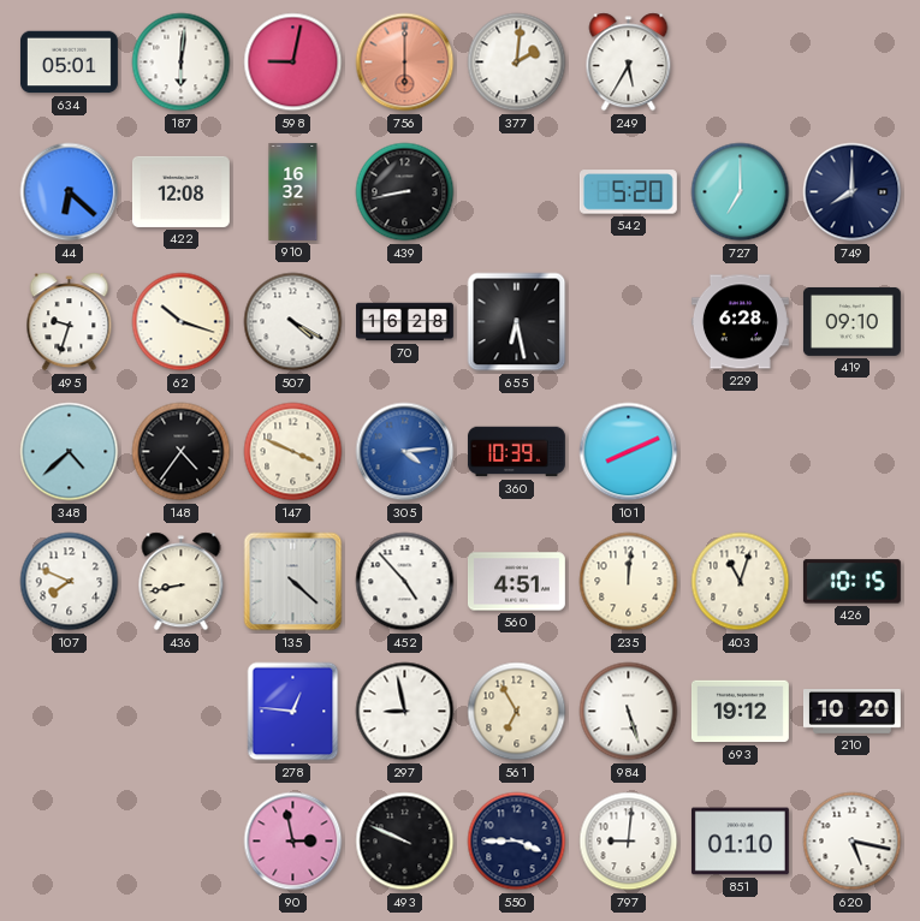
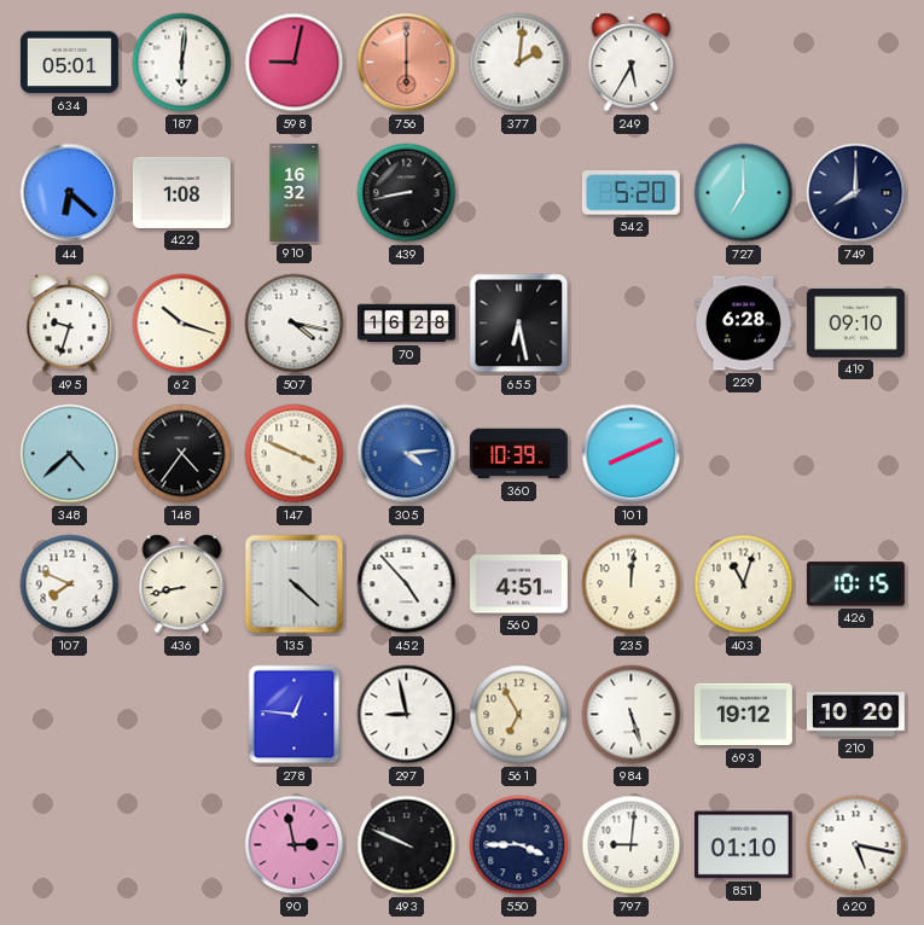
422: 12:08 -> 1:08 (181, 192)
507: 4:20 -> 4:17 (295, 324)
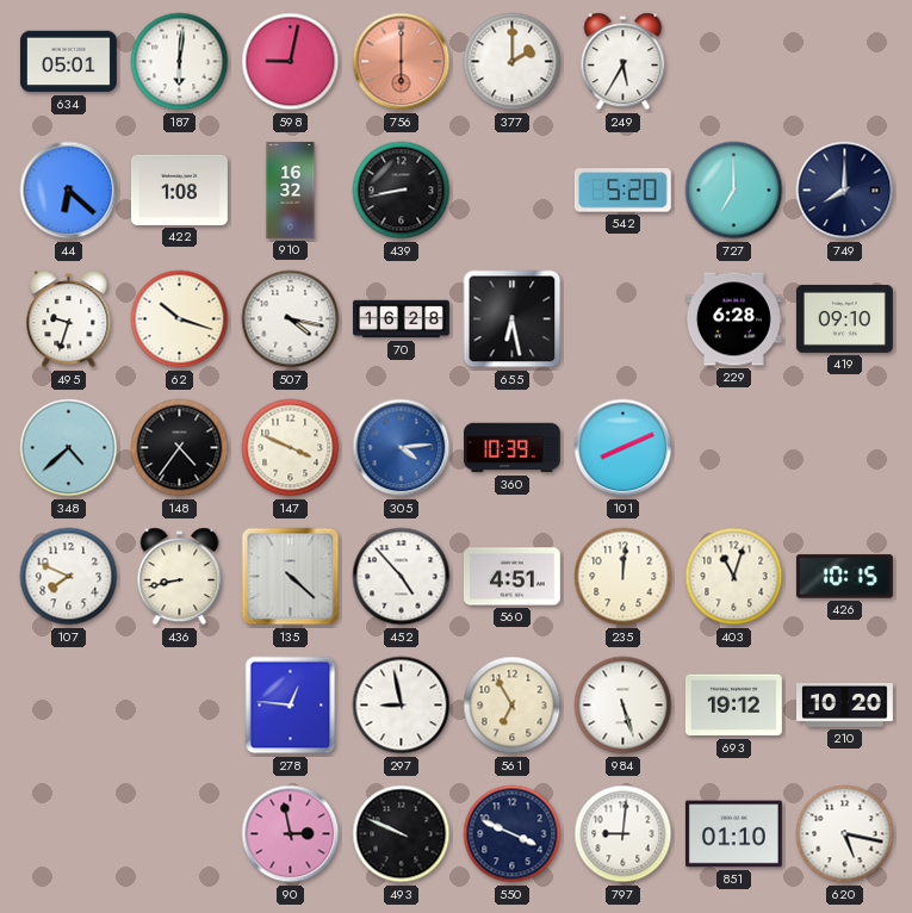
377: 2:01 -> 2:00 (513, 62)
550: 3:45 -> 3:49 (513, 834)
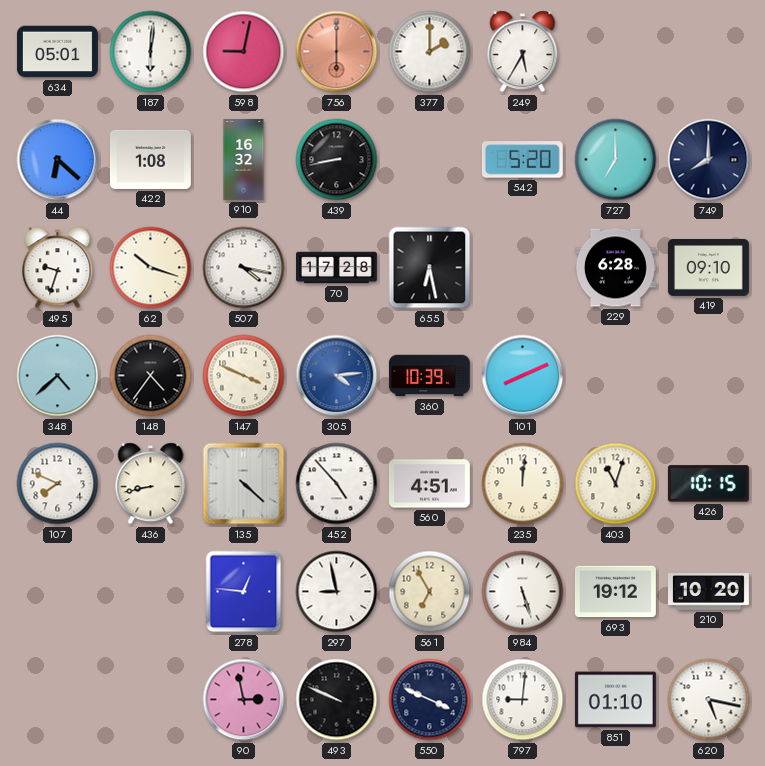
70: 16:28 -> 17:28 (337, 268)
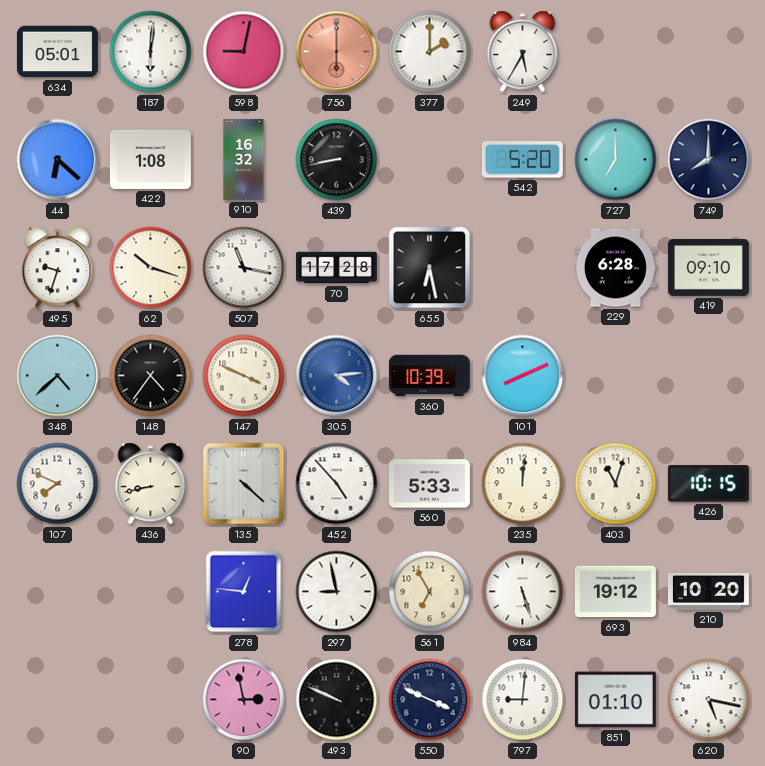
507: 4:17 -> 11:17 (244, 268)
560: 4:51 -> 5:33 (429, 484)
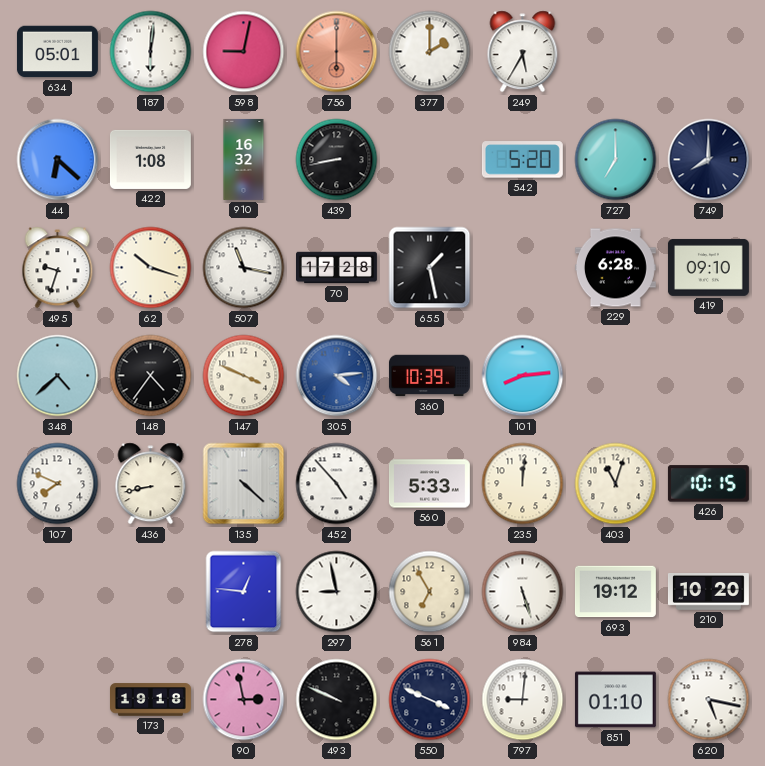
655: 6:28 -> 1:28 (430, 268)
101: 8:11 -> 8:14 (523, 376)
173: none -> 19:18 (150, 700)
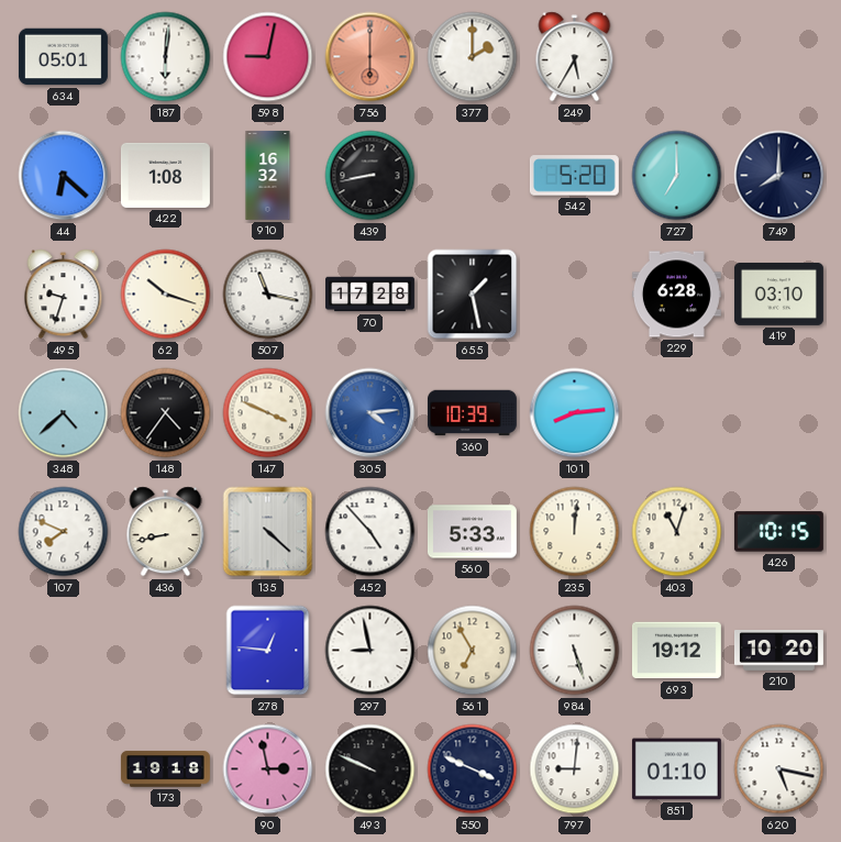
419: 09:10 -> 03:10 (778, 293)
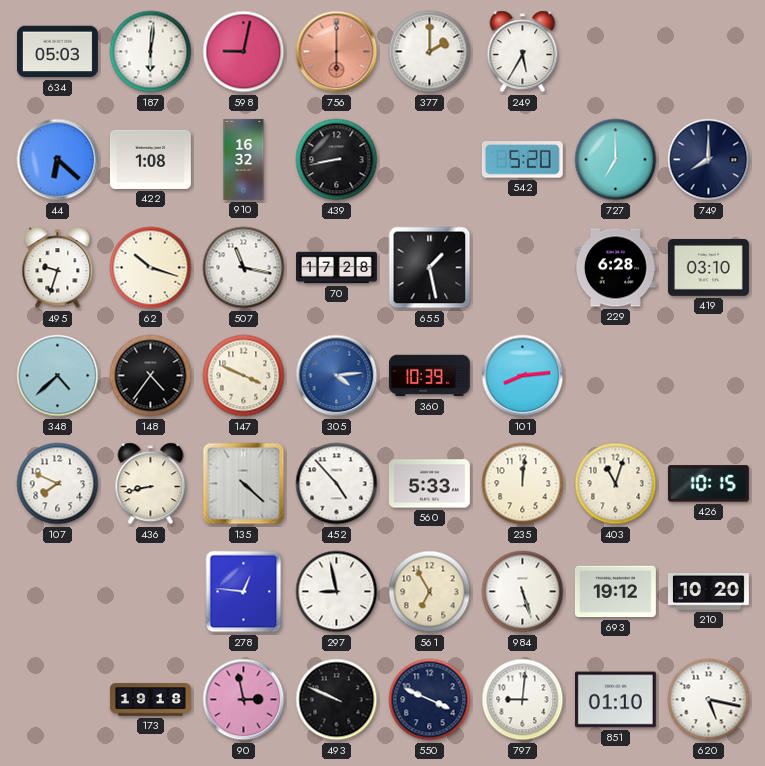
634: 05:01 -> 05:03 (57, 52)
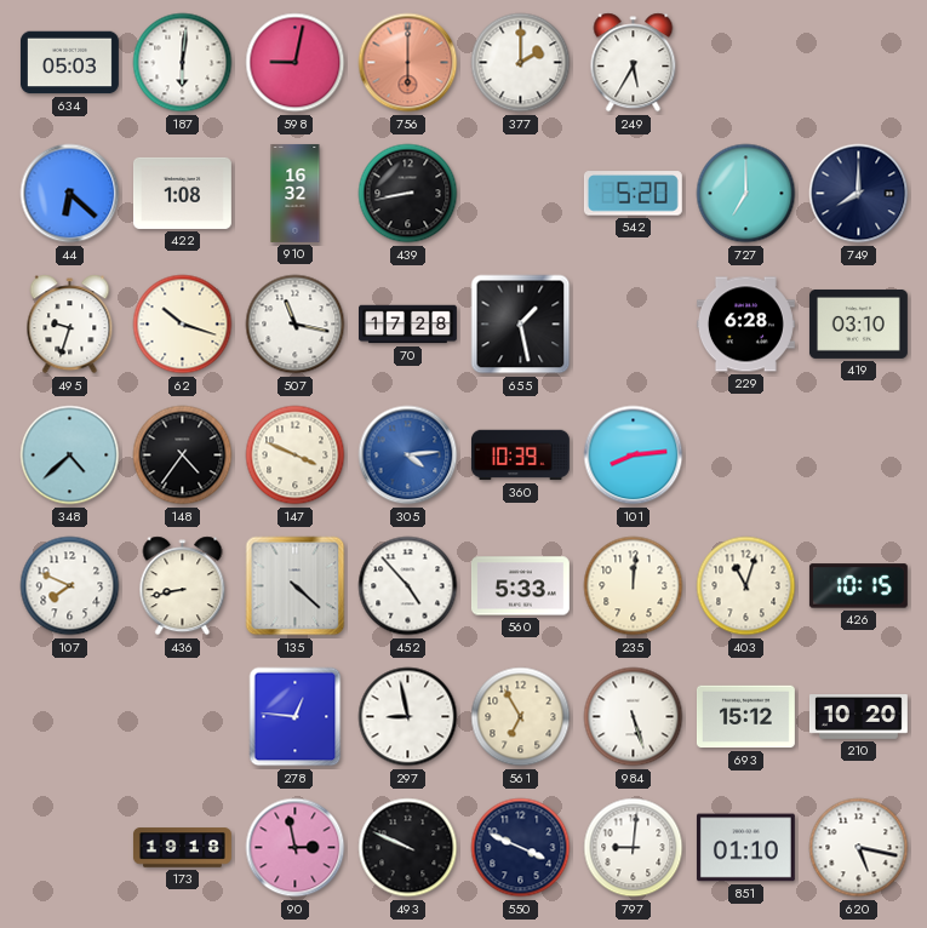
693: 19:12 -> 15:12 (745, 717)
